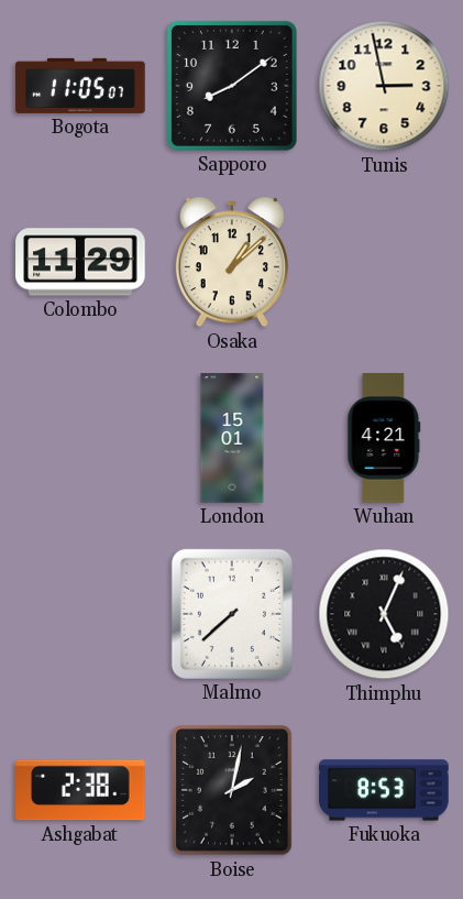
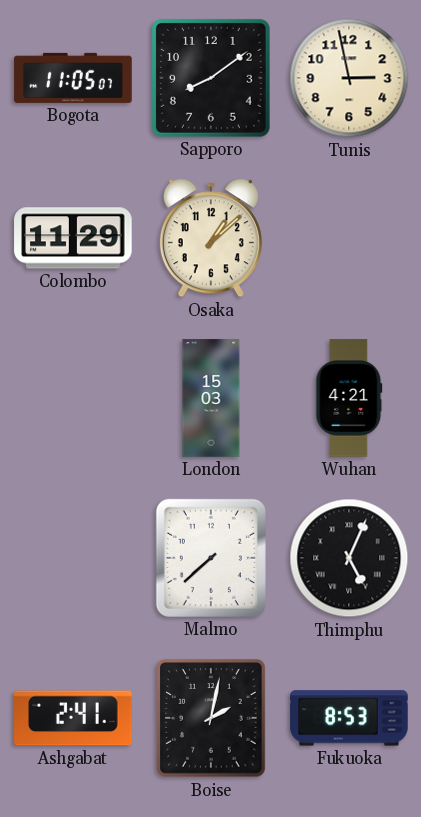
London: 15:01 -> 15:03 (211, 398)
Ashgabat: 2:38 -> 2:41 (73, 718)
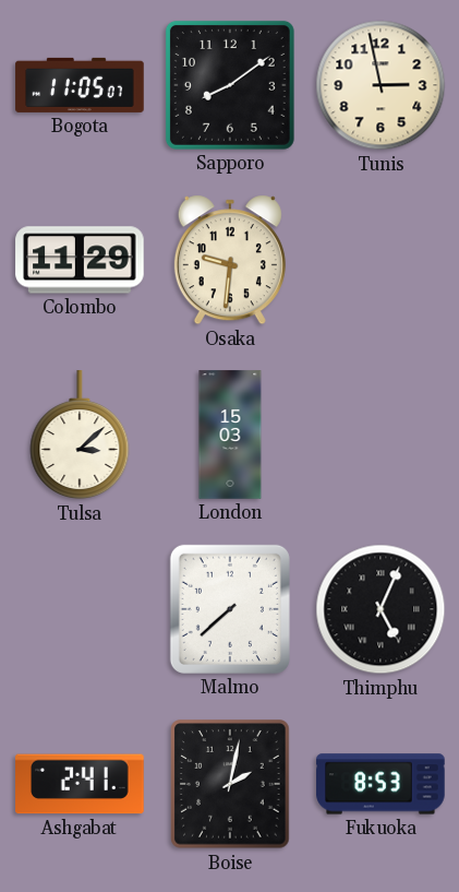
Osaka: 1:08 -> 9:31 (230, 260)
Tulsa: none -> 3:08 (80, 436)
Wuhan: 4:21 -> none (349, 398)
